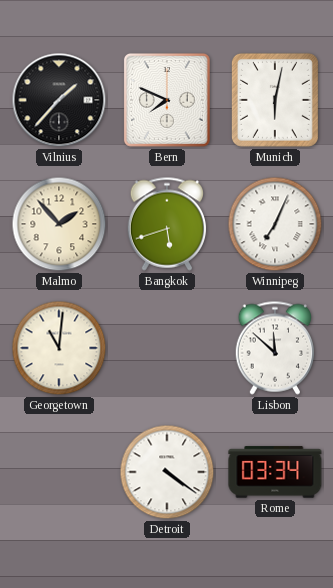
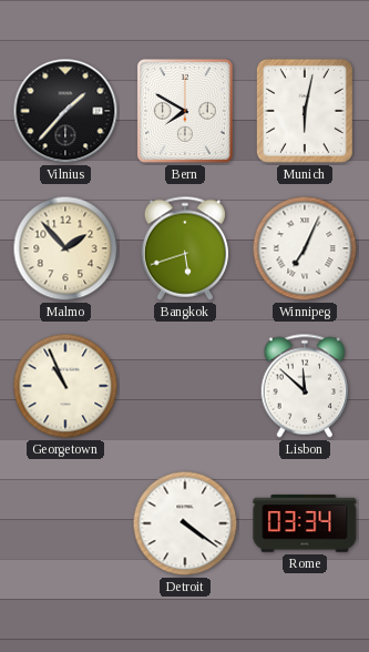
Bern: 7:49 -> 7:50 (185, 111)
Georgetown: 11:01 -> 10:56 (65, 386)
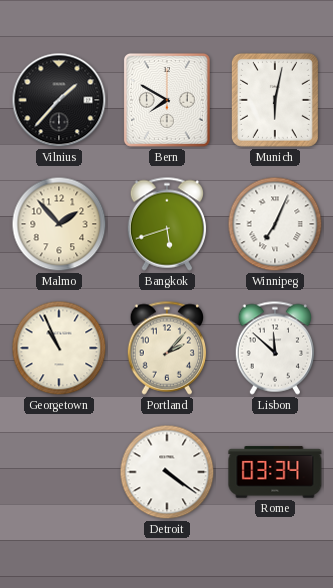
Portland: none -> 2:07 (167, 348)
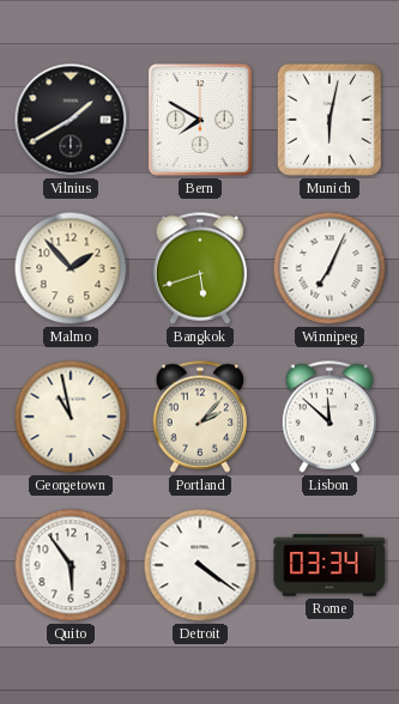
Vilnius: 1:37 -> 1:40 (71, 120)
Georgetown: 10:56 -> 10:58 (71, 417)
Quito: none -> 5:54 (71, 565)
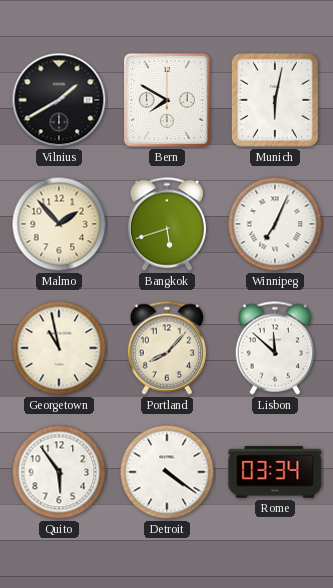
Portland: 2:07 -> 8:07 (167, 348)
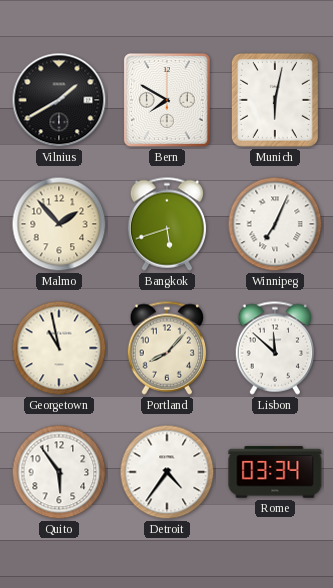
Detroit: 4:21 -> 4:36 (167, 472)
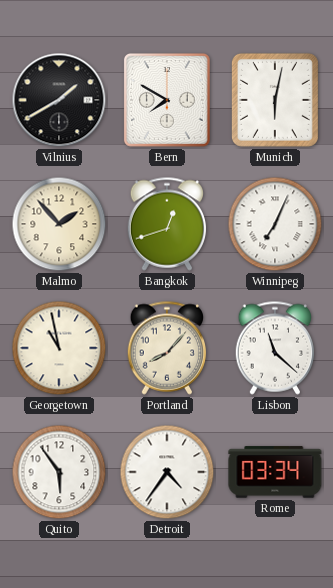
Bangkok: 5:42 -> 12:42 (167, 224)
Lisbon: 11:52 -> 11:22 (275, 348)
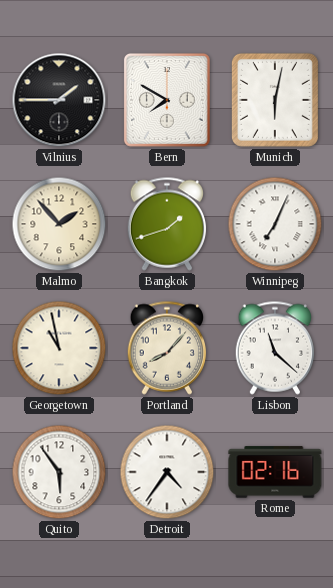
Vilnius: 1:40 -> 1:45 (59, 100)
Bangkok: 12:42 -> 1:42 (167, 224)
Rome: 03:34 -> 02:16 (275, 472)
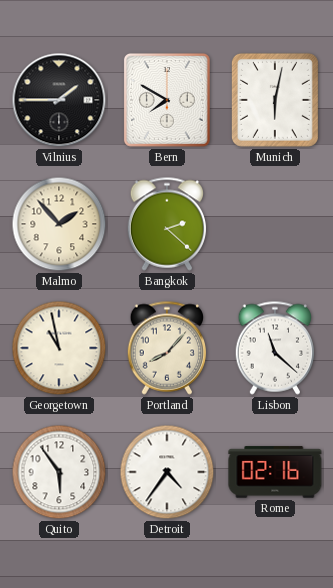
Bangkok: 1:42 -> 2:22 (167, 224)
Winnipeg: 7:04 -> none (275, 224)
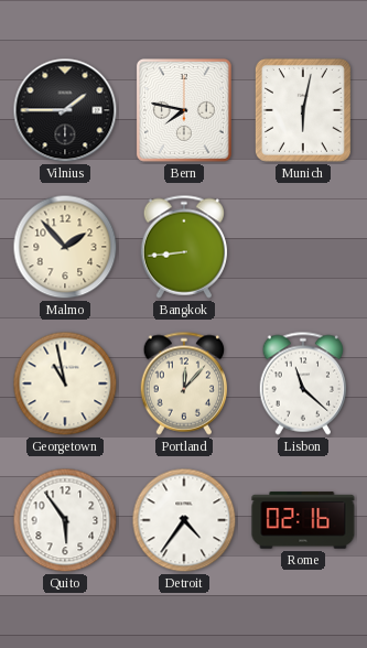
Bern: 7:50 -> 7:47 (184, 110)
Bangkok: 2:22 -> 8:44 (184, 247)
Portland: 8:07 -> 12:07 (184, 384)
